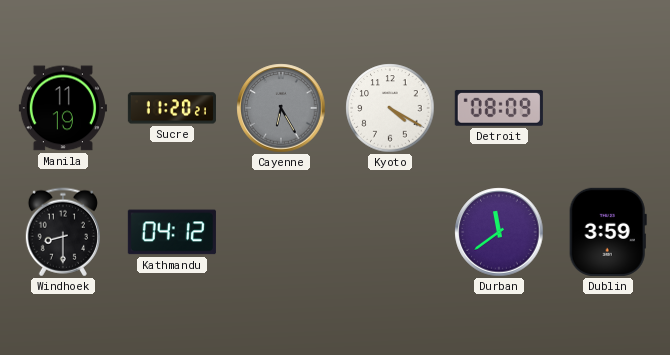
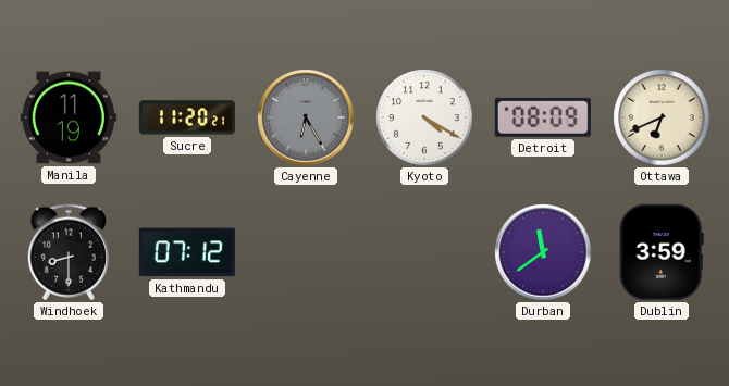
Ottawa: none -> 6:41 (662, 117)
Kathmandu: 04:12 -> 07:12 (187, 252)
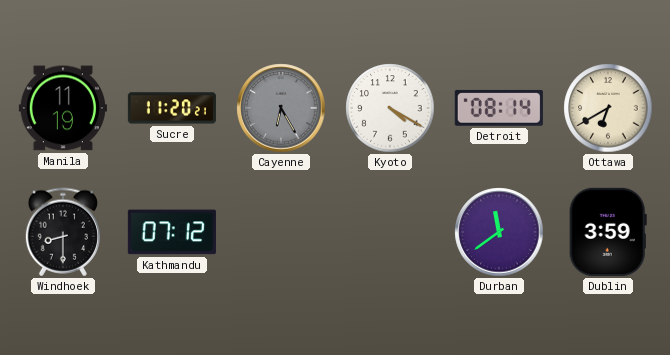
Detroit: 08:09 -> 08:14 (499, 108)
Ottawa: 6:41 -> 6:40 (608, 108)
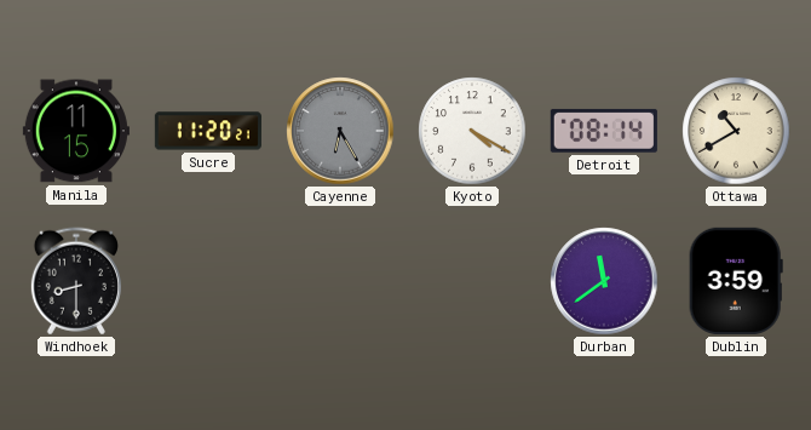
Manila: 11:19 -> 11:15 (76, 131)
Ottawa: 6:40 -> 10:40 (736, 131)
Kathmandu: 07:12 -> none (172, 232)
